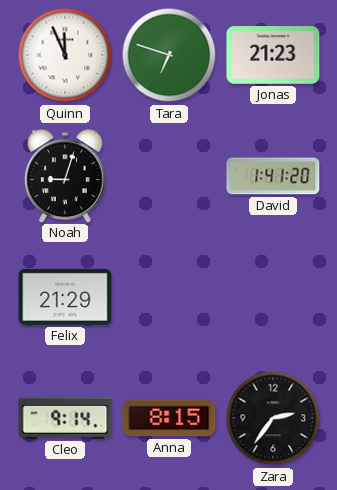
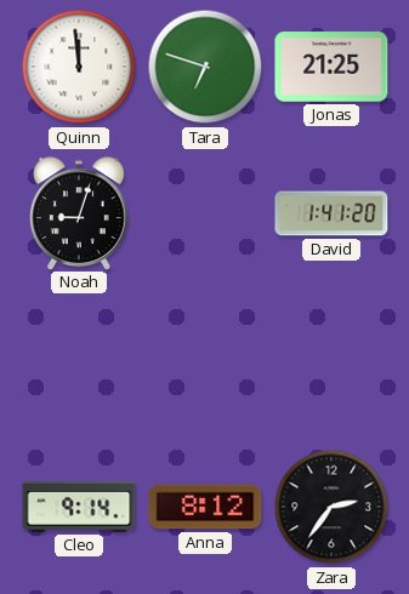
Quinn: 11:56 -> 11:59 (79, 67)
Jonas: 21:23 -> 21:25 (331, 67)
Felix: 21:29 -> none (65, 297)
Anna: 8:15 -> 8:12 (205, 507)
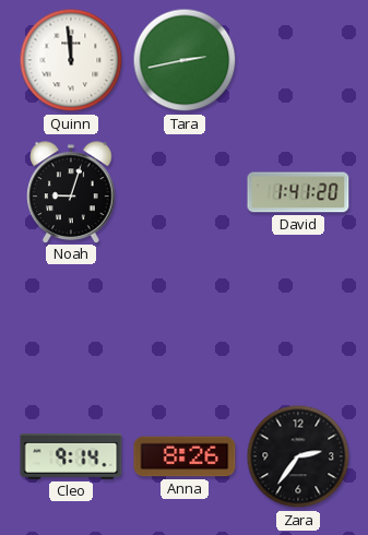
Tara: 6:48 -> 2:43 (185, 60)
Jonas: 21:25 -> none (331, 67)
Anna: 8:12 -> 8:26 (185, 456)
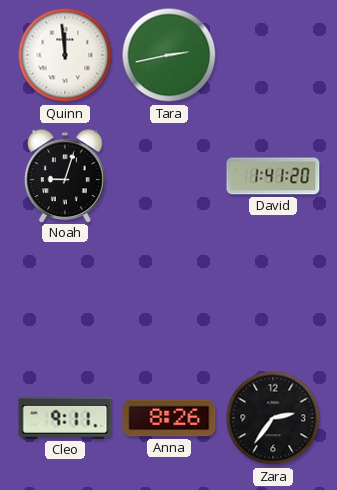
Cleo: 9:14 -> 9:11 (65, 418)
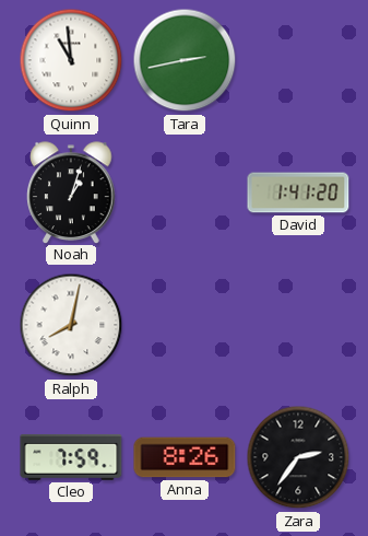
Quinn: 11:59 -> 10:59 (71, 60)
Noah: 9:03 -> 1:03 (71, 193)
Ralph: none -> 8:02 (71, 325)
Cleo: 9:11 -> 7:59 (71, 457)
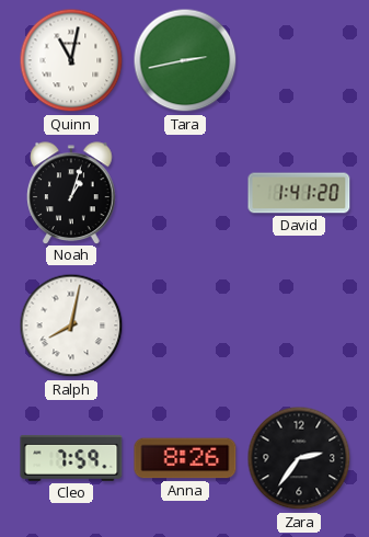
Quinn: 10:59 -> 11:02 (71, 60)
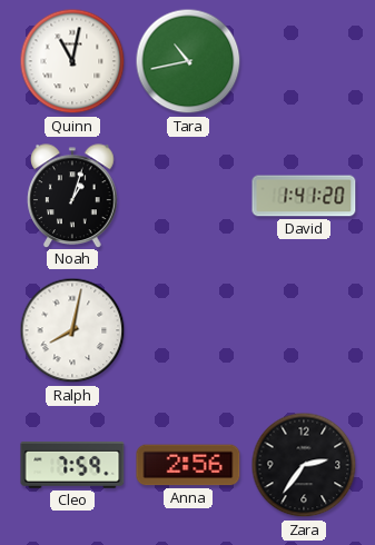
Tara: 2:43 -> 10:43 (188, 61)
Anna: 8:26 -> 2:56 (188, 465)
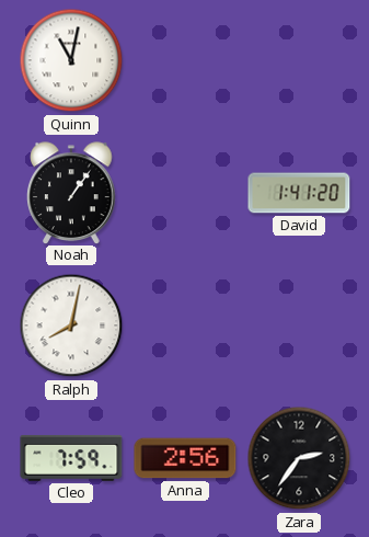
Tara: 10:43 -> none (188, 61)
Noah: 1:03 -> 1:06 (71, 193)
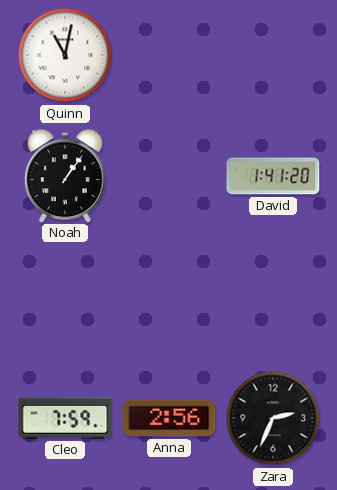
Ralph: 8:02 -> none (71, 325)
Zara: 2:36 -> 2:34 (273, 418)
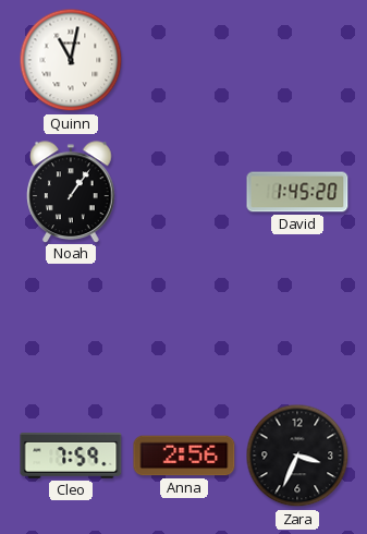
David: 1:41 -> 1:45 (297, 192)
Zara: 2:34 -> 3:34 (297, 456)
